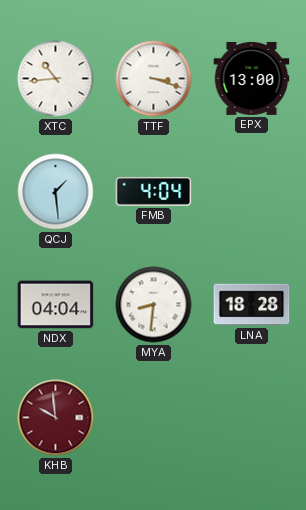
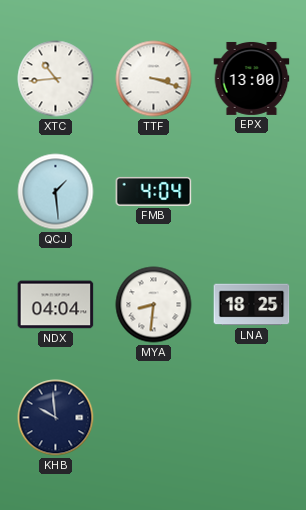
LNA: 18:28 -> 18:25 (252, 305)
KHB dial: burgundy -> navy (56, 418)
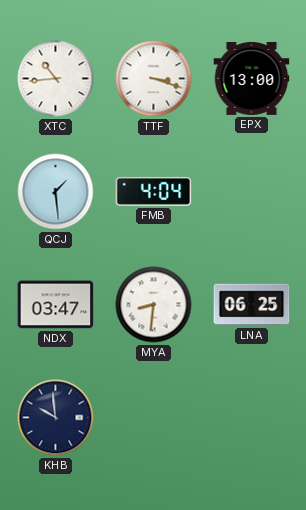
NDX: 04:04 -> 03:47 (56, 305)
LNA: 18:25 -> 06:25 (252, 305)
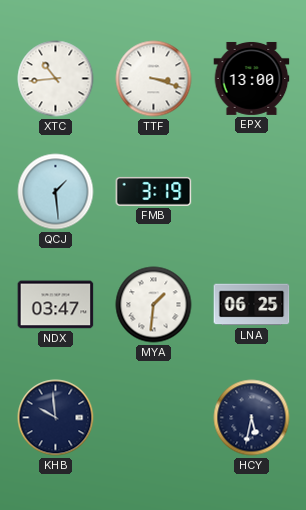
FMB: 4:04 -> 3:19 (154, 191)
MYA: 8:31 -> 1:31 (154, 305)
HCY: none -> 5:32 (252, 418)
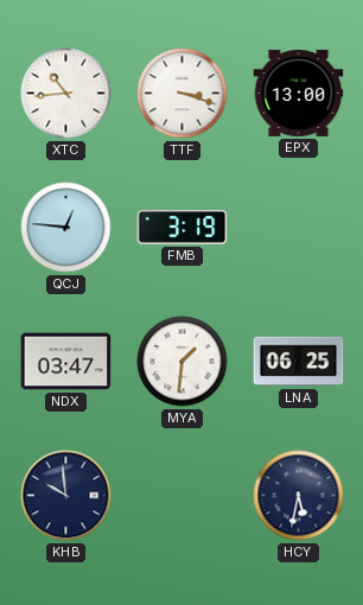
QCJ: 1:29 -> 12:46 (66, 228)
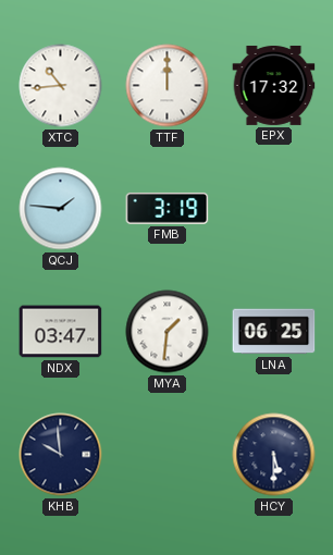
TTF: 3:18 -> 12:00 (168, 86)
EPX: 13:00 -> 17:32 (274, 85)
QCJ: 12:46 -> 1:46 (61, 209)
HCY: 5:32 -> 5:30 (274, 455)
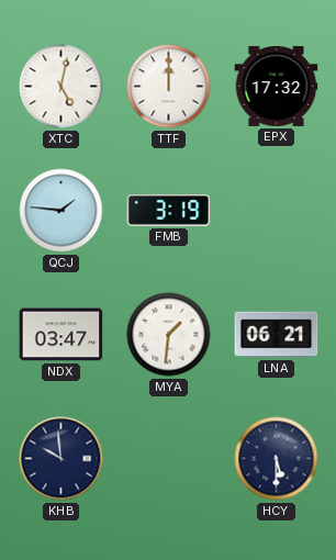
XTC: 10:44 -> 5:02 (61, 87)
LNA: 06:25 -> 06:21 (277, 335)
